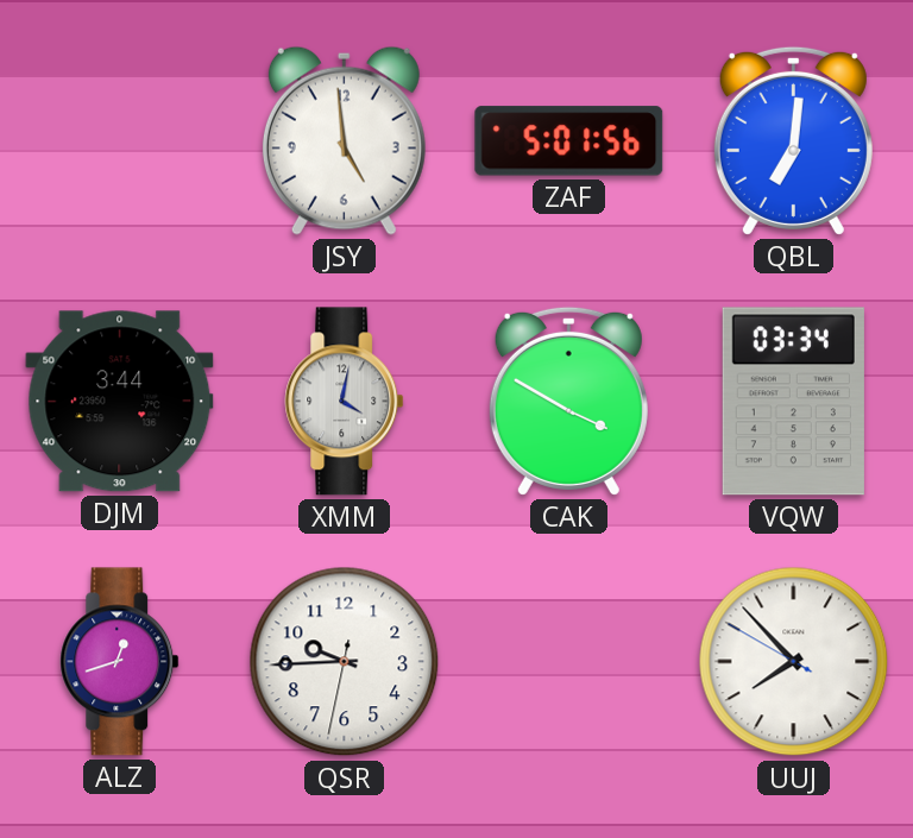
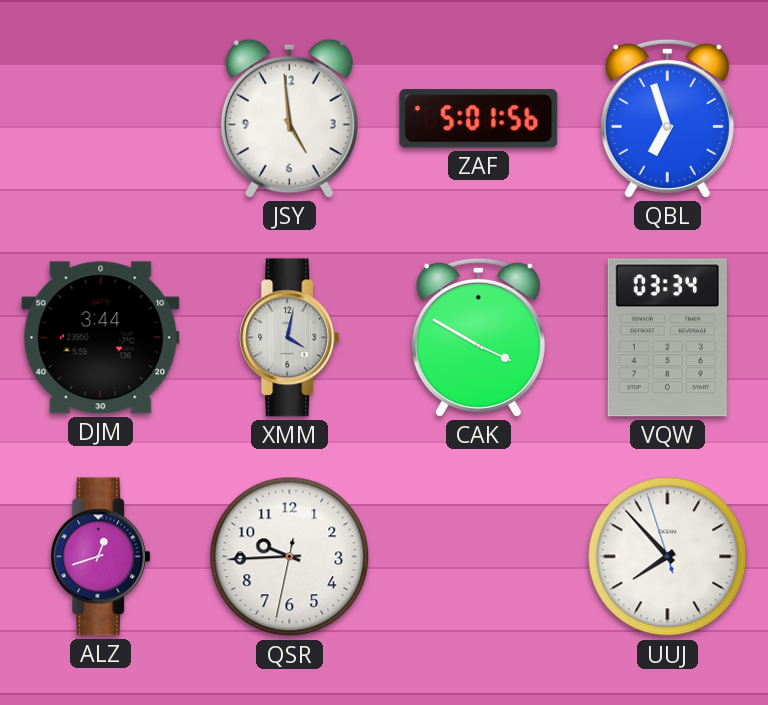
QBL: 7:01 -> 6:57 (667, 118)
UUJ: 7:52:50 -> 7:52:57 (668, 557)
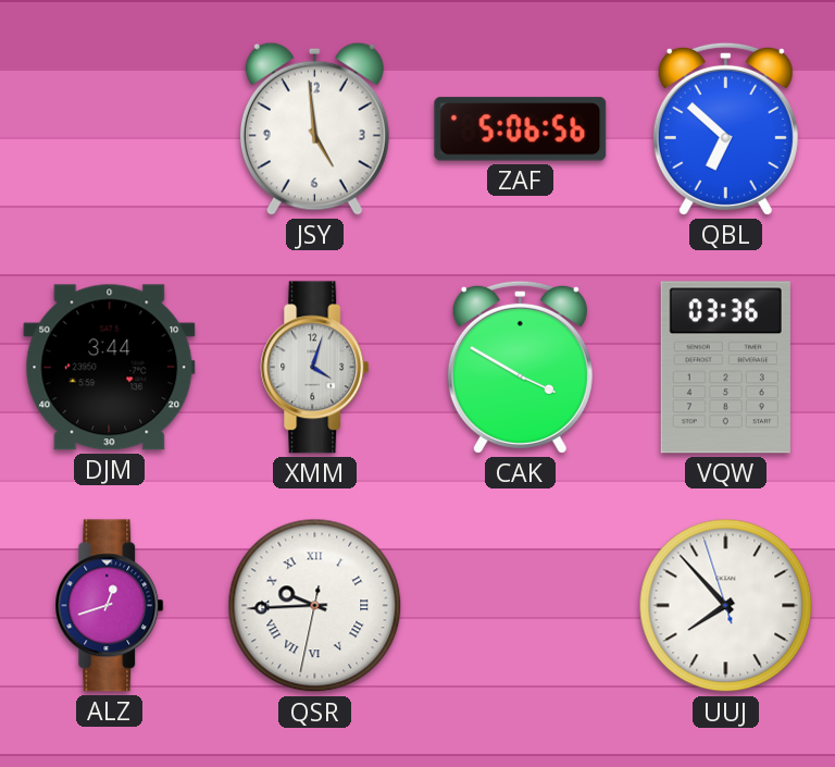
ZAF: 5:01 -> 5:06 (521, 129)
QBL: 6:57 -> 6:52 (725, 128)
XMM: 4:02 -> 4:03 (315, 368)
VQW: 03:34 -> 03:36 (725, 368)
QSR numerals: Arabic -> Roman (315, 606)
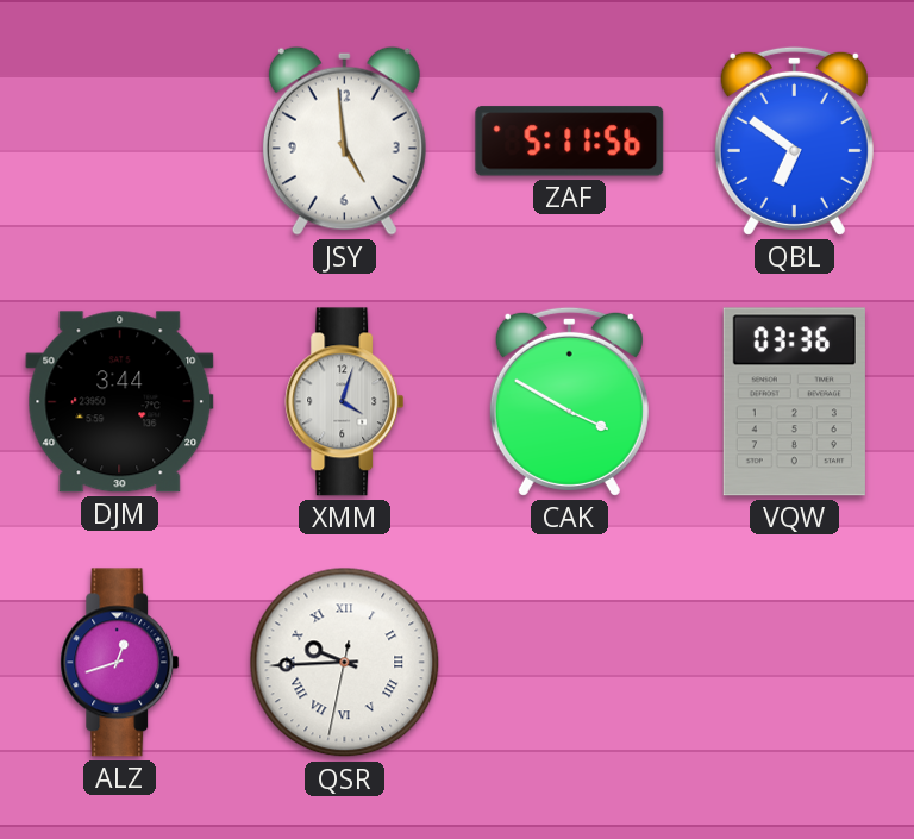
ZAF: 5:06 -> 5:11 (570, 142)
QBL: 6:52 -> 6:51 (794, 140)
UUJ: 7:52 -> none (726, 606)
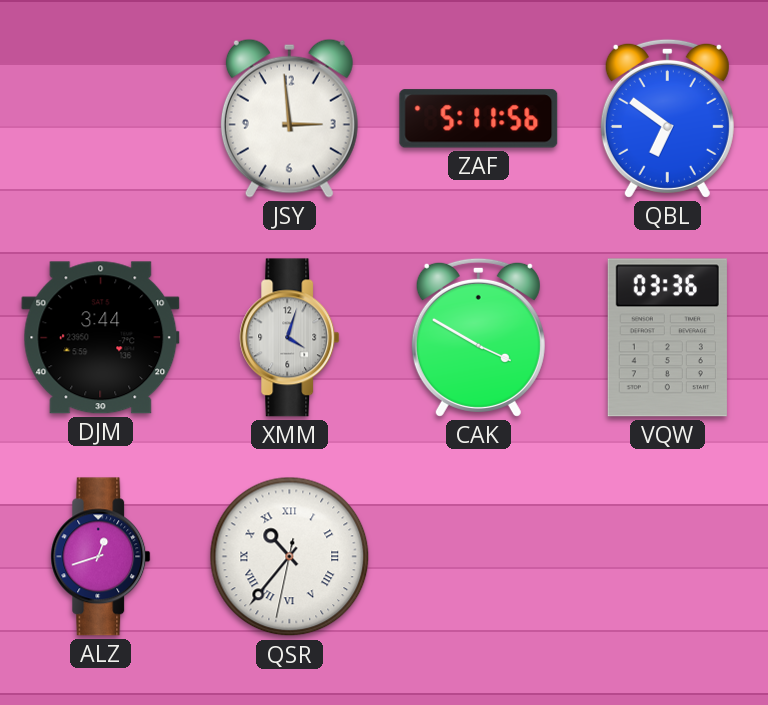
JSY: 4:59 -> 2:59 (289, 118)
QSR: 9:44 -> 10:36 (290, 557)
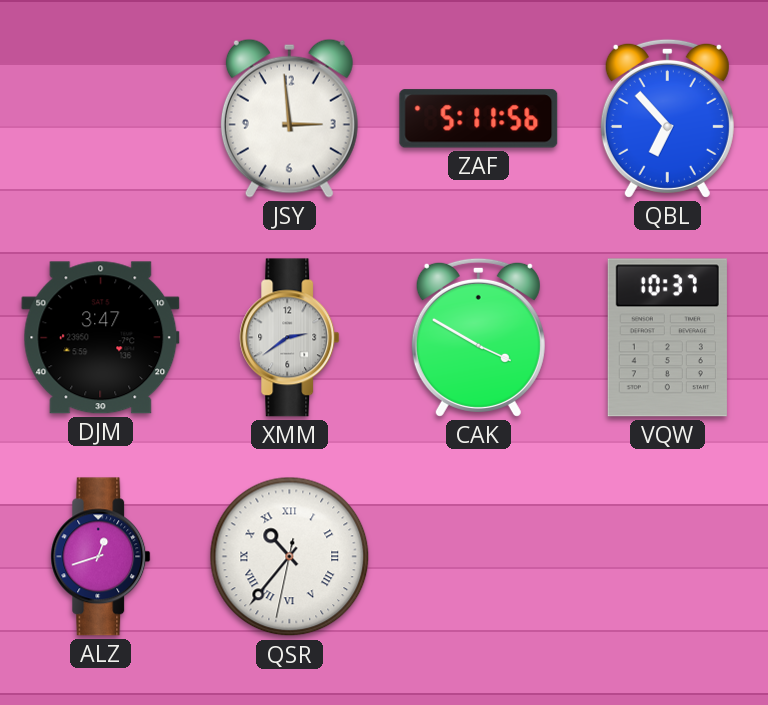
QBL: 6:51 -> 6:53 (667, 118)
DJM: 3:44 -> 3:47 (101, 338)
XMM: 4:03 -> 2:39 (290, 338)
VQW: 03:36 -> 10:37 (667, 338)
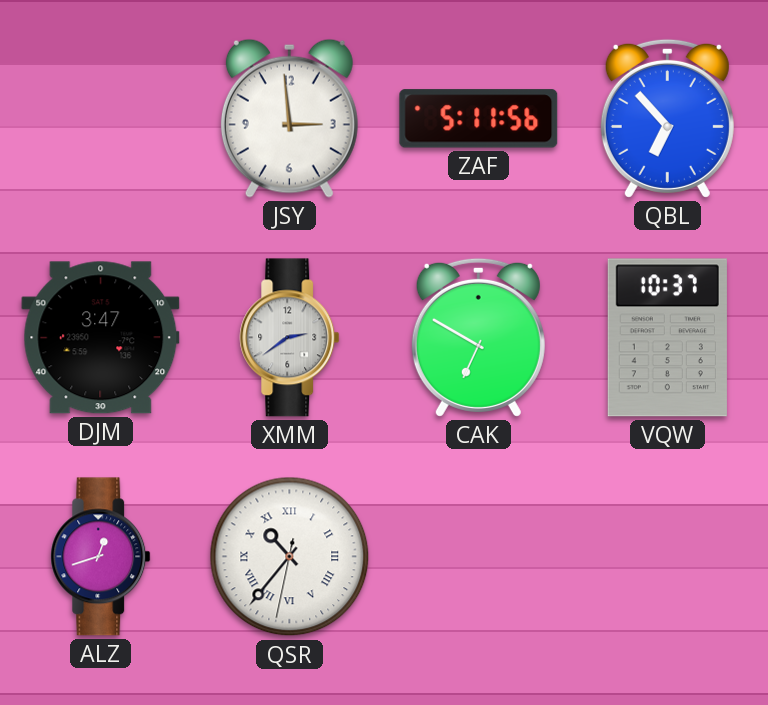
CAK: 3:50 -> 6:50 (478, 337)
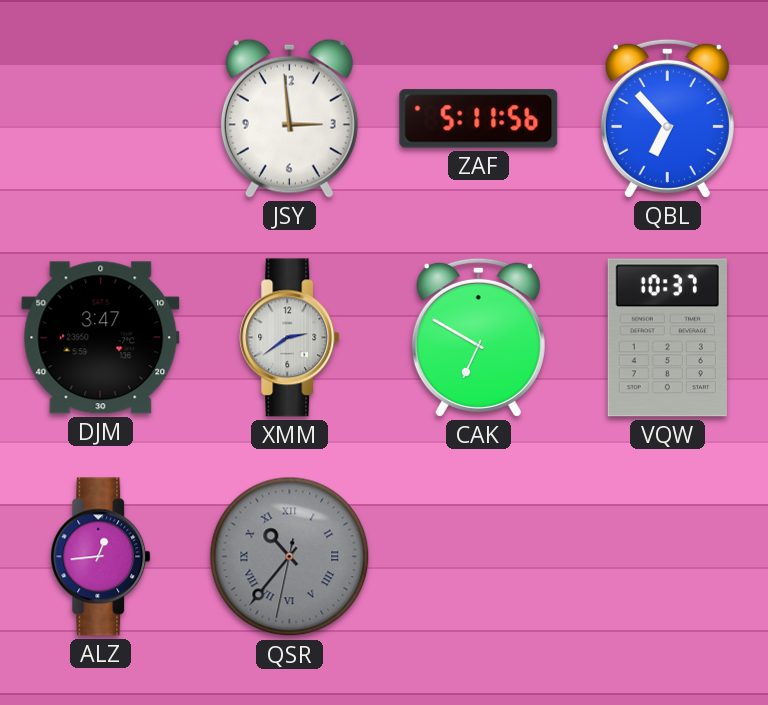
ALZ: 12:42 -> 12:44 (101, 557)
QSR dial: white -> grey (290, 557)
